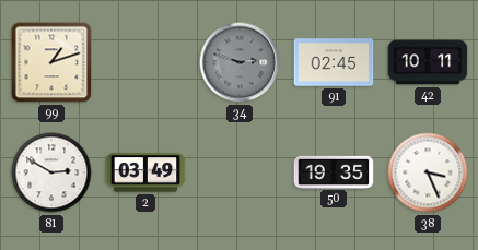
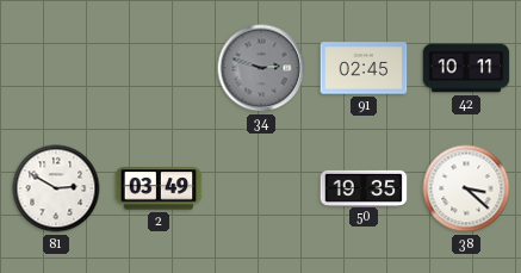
99: 1:12 -> none (51, 62)
38: 3:26 -> 3:22 (466, 188)
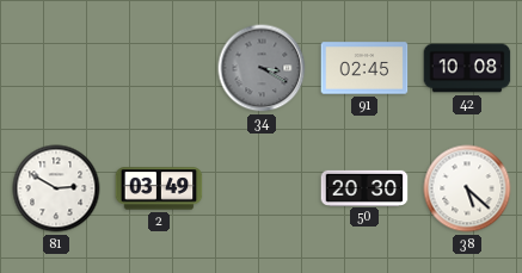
34: 2:48 -> 3:20 (262, 68)
42: 10:11 -> 10:08 (467, 68)
50: 19:35 -> 20:30 (364, 187)
38: 3:22 -> 5:22 (467, 188)
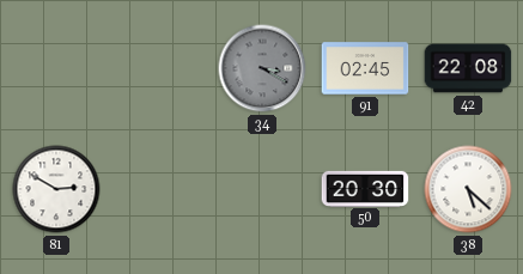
42: 10:08 -> 22:08 (468, 68)
2: 03:49 -> none (159, 188)
